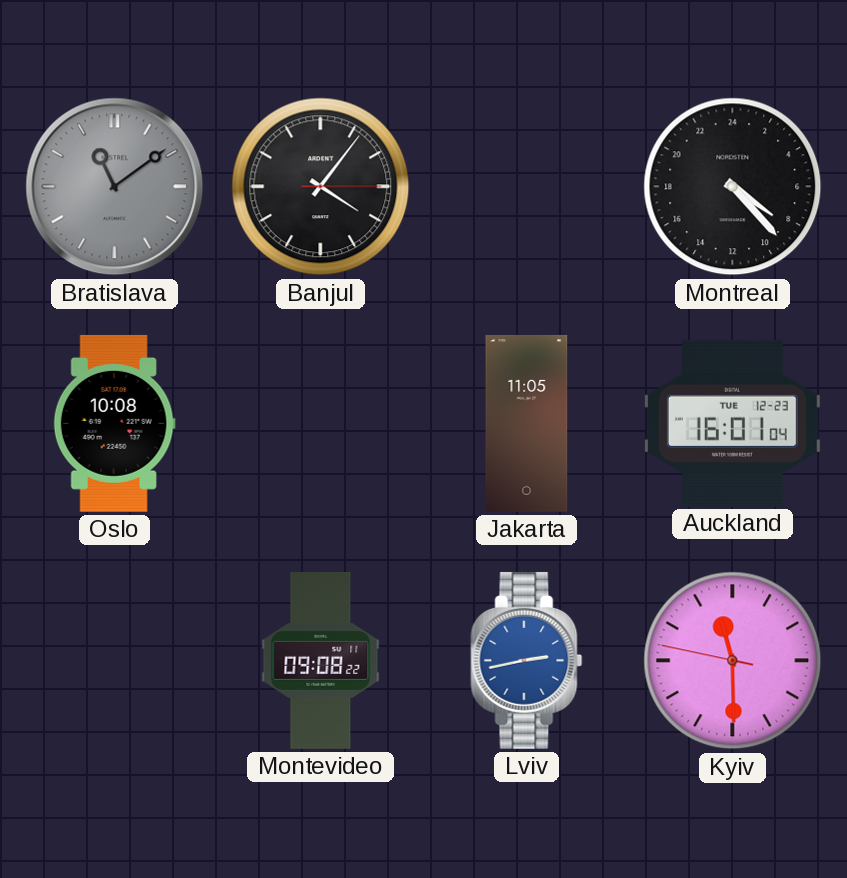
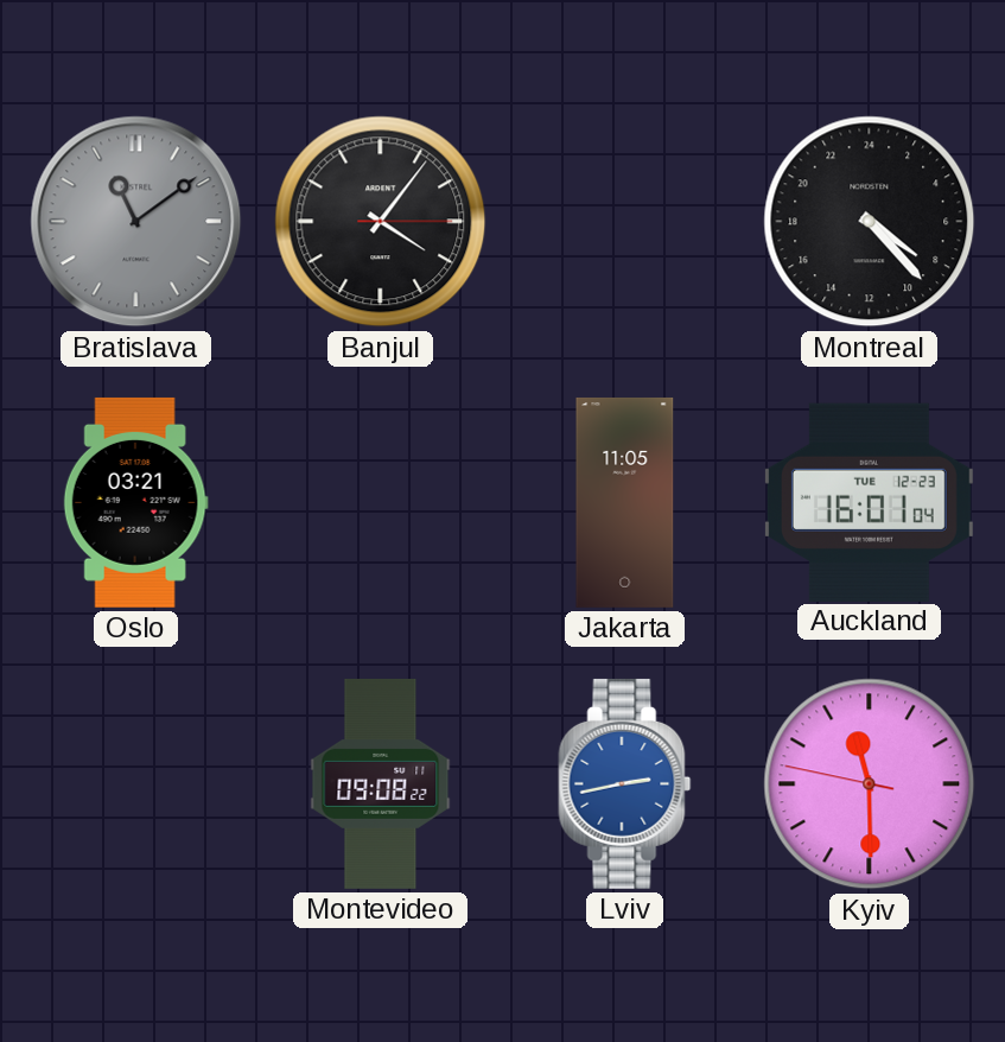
Oslo: 10:08 -> 03:21 (135, 502)
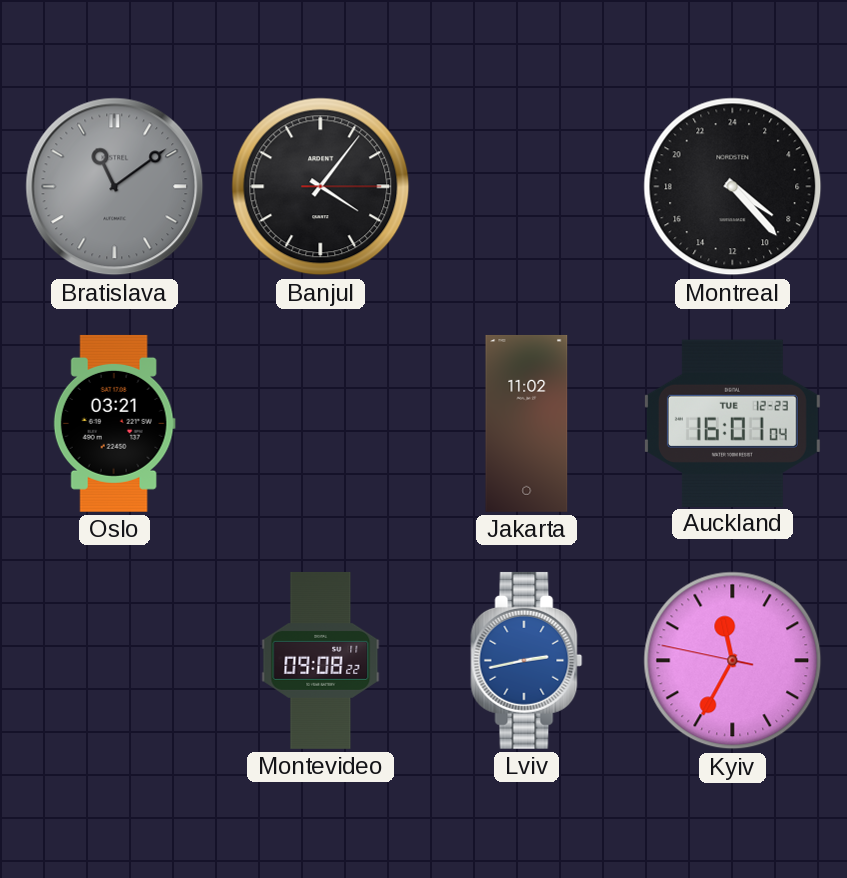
Jakarta: 11:05 -> 11:02 (527, 423)
Kyiv: 11:29 -> 11:34 (733, 661)
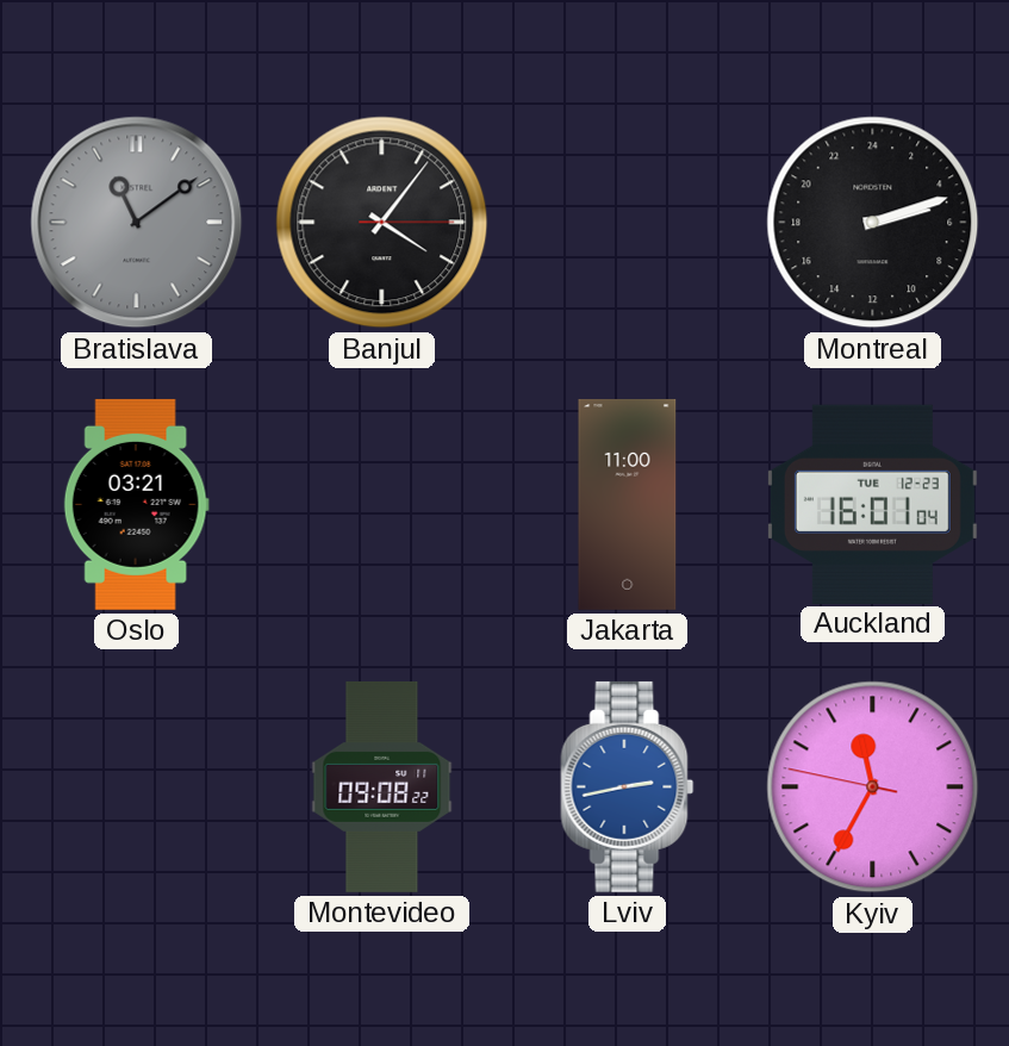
Montreal: 8:23 -> 5:12 (873, 223)
Jakarta: 11:02 -> 11:00 (628, 504)
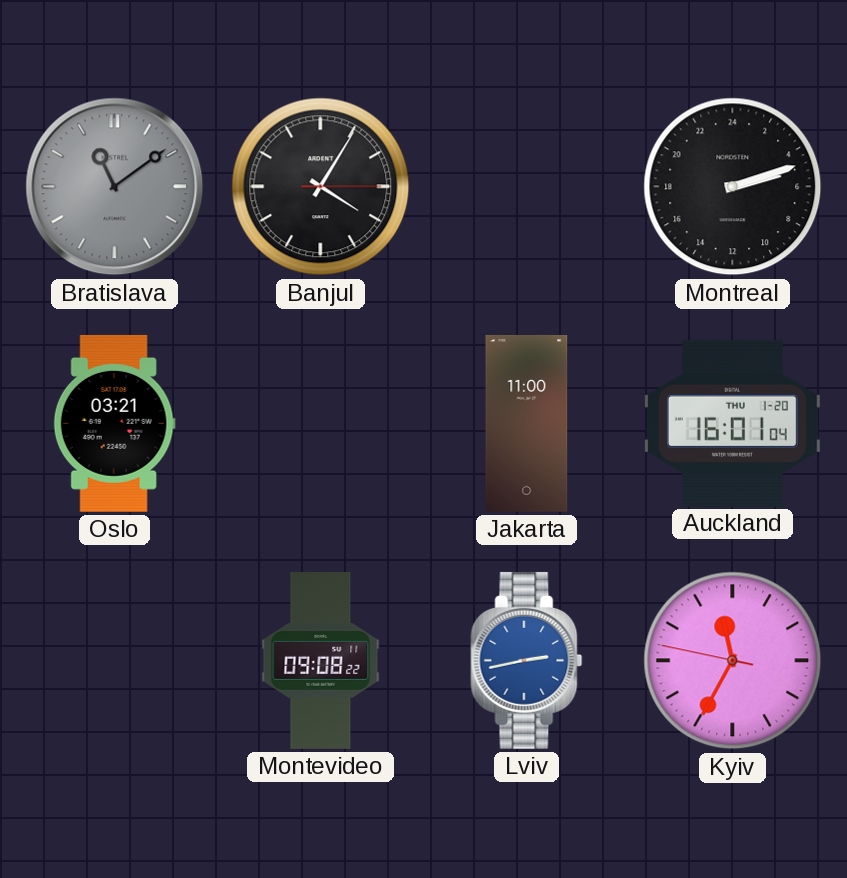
Banjul: 4:06 -> 4:05 (321, 187)
Auckland date: TUE 12-23 -> THU 1-20 (732, 423)
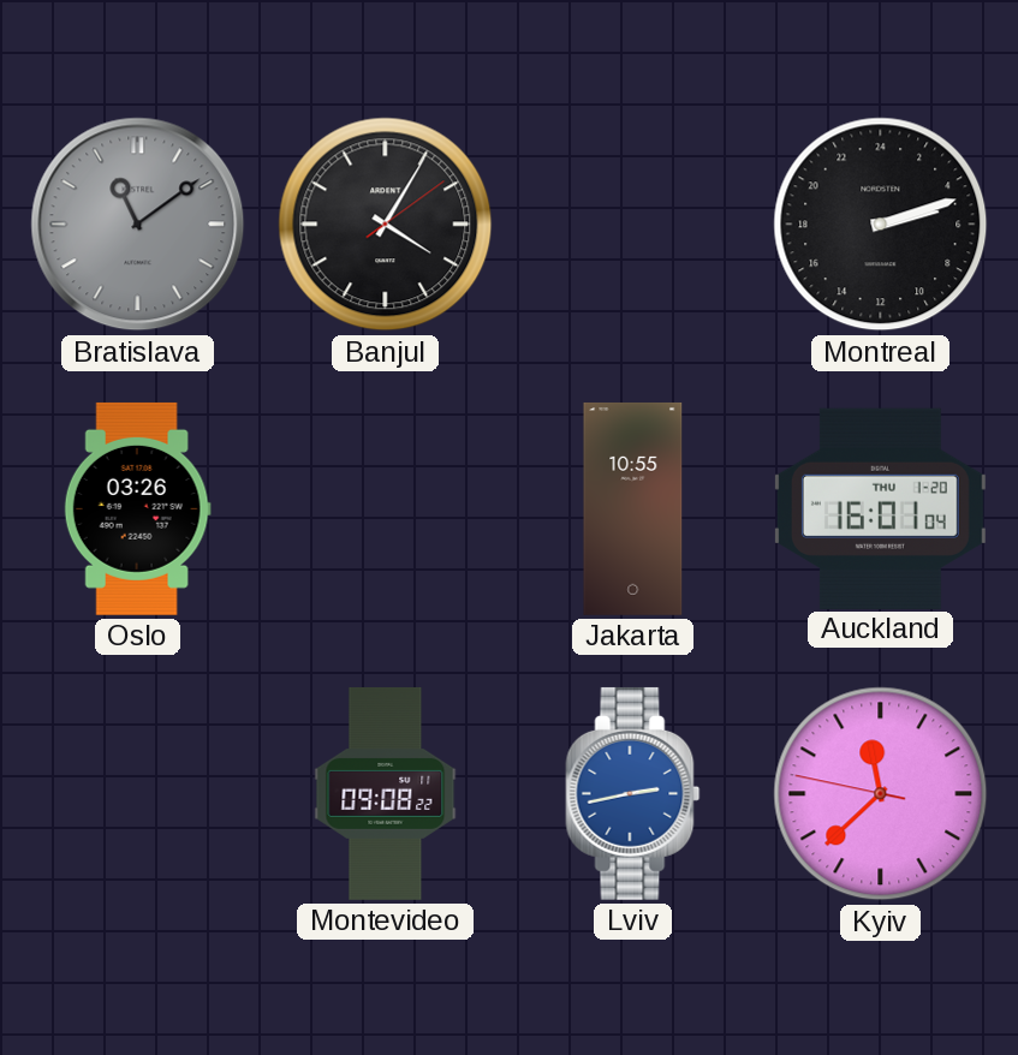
Banjul: 4:05:15 -> 4:05:09 (386, 225)
Oslo: 03:21 -> 03:26 (137, 508)
Jakarta: 11:00 -> 10:55 (633, 508)
Kyiv: 11:34 -> 11:37 (881, 794)
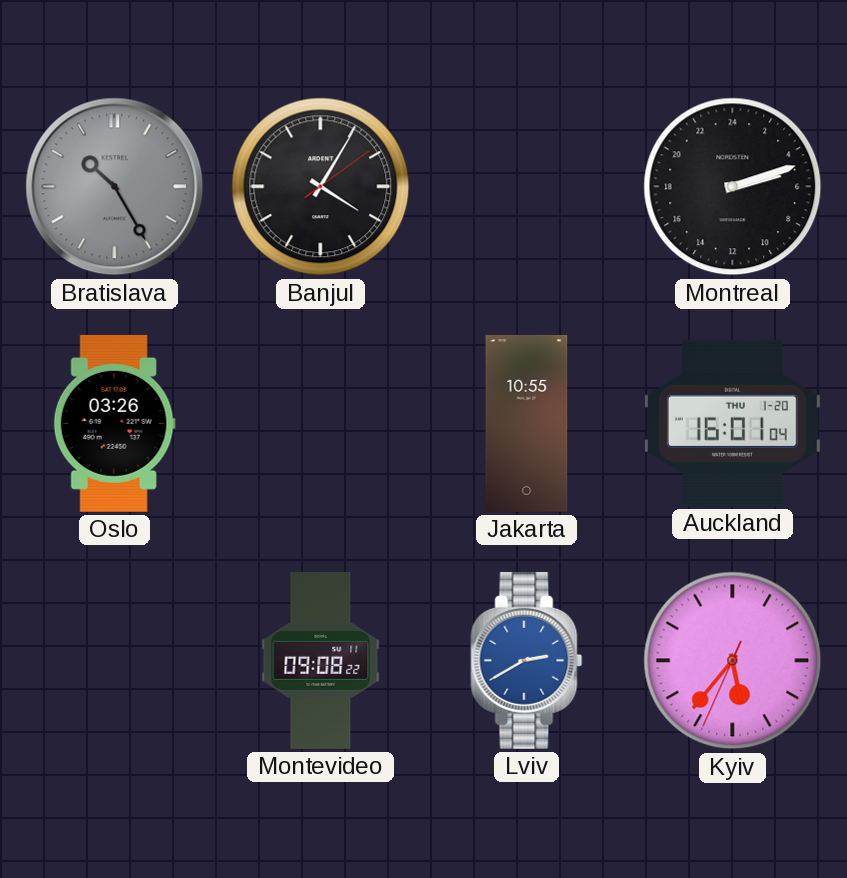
Bratislava: 11:09 -> 10:25 (115, 187)
Lviv: 2:43 -> 2:40 (527, 660)
Kyiv: 11:37 -> 5:36 (733, 661)
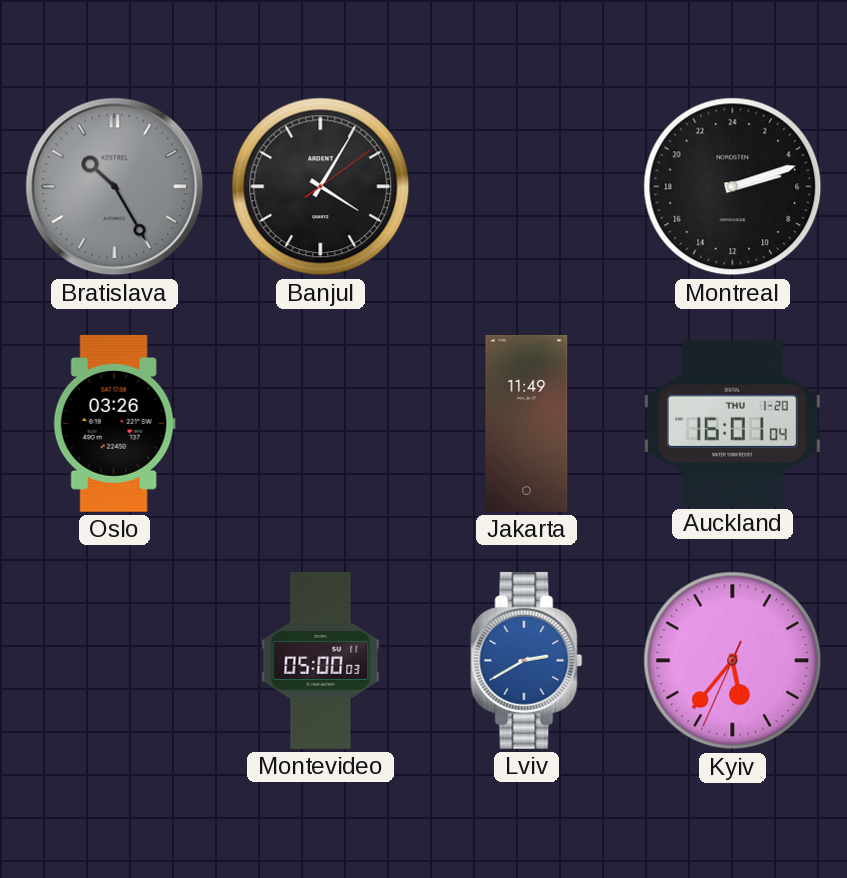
Jakarta: 10:55 -> 11:49 (527, 423)
Montevideo: 09:08 -> 05:00 (321, 660)
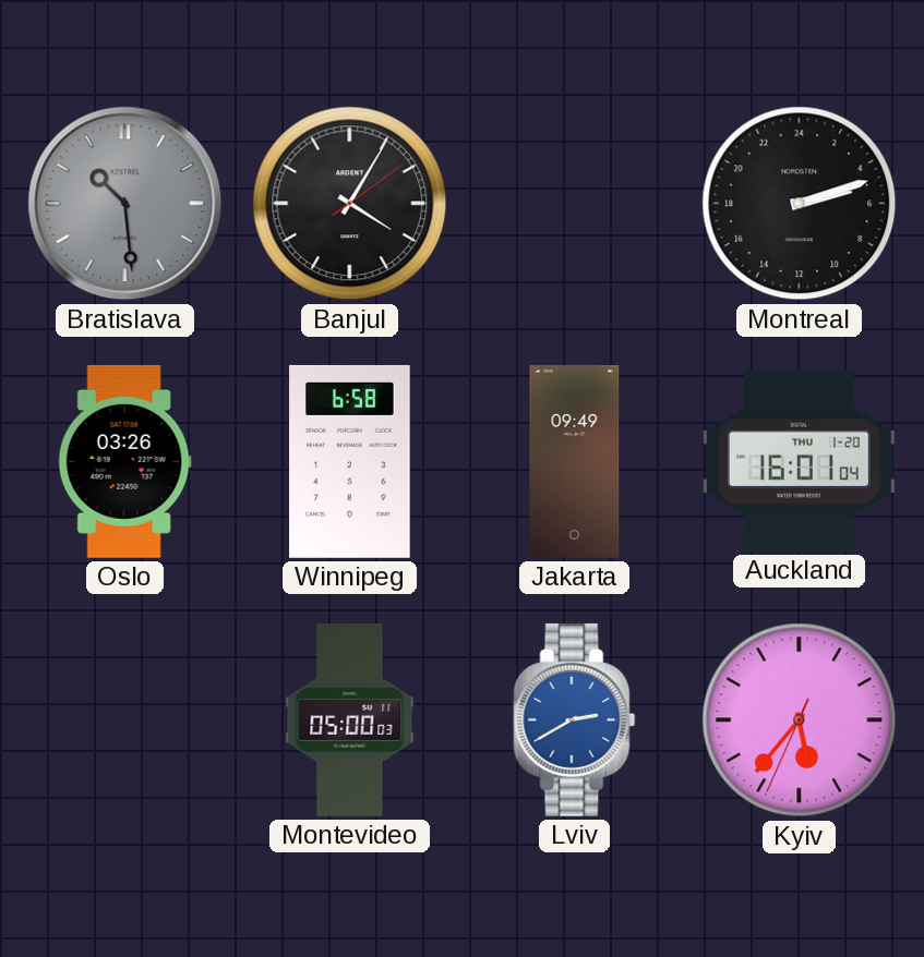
Bratislava: 10:25 -> 10:29 (125, 204)
Winnipeg: none -> 6:58 (350, 461)
Jakarta: 11:49 -> 09:49 (575, 461)
